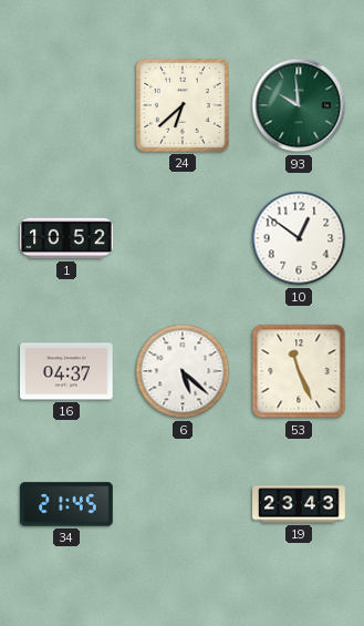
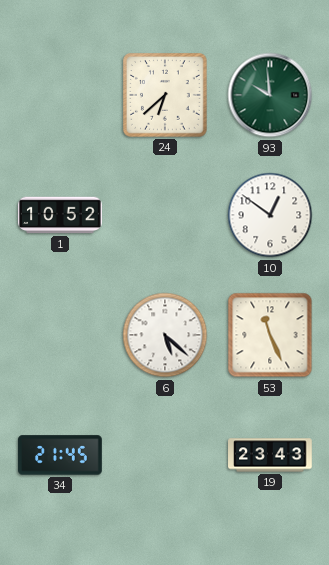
16: 04:37 -> none (67, 371)
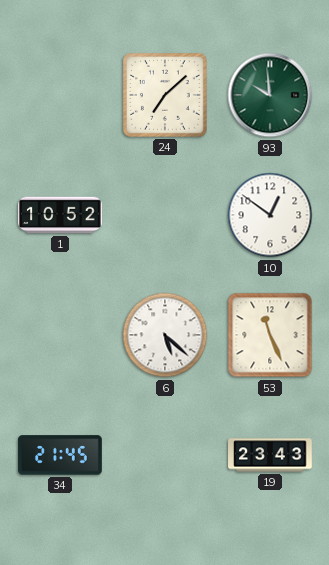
24: 6:38 -> 7:08 (166, 96)
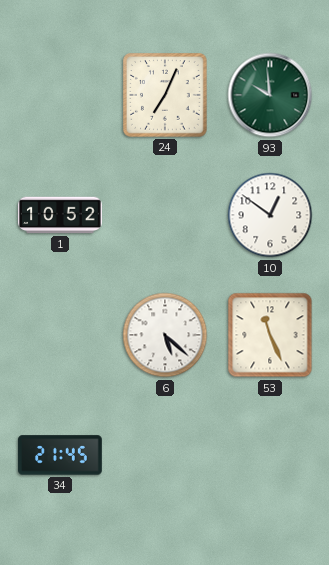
24: 7:08 -> 7:04 (166, 96)
19: 23:43 -> none (270, 455)
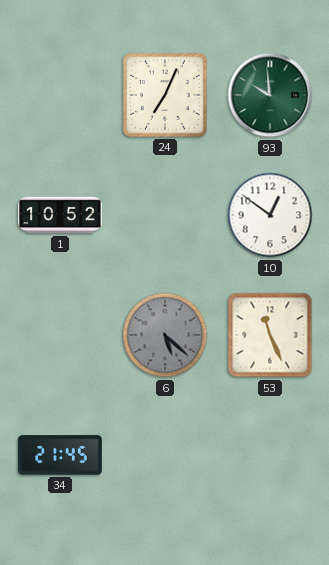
6 dial: white -> grey (165, 335)
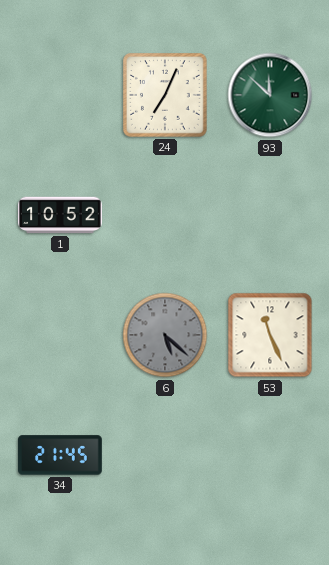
93: 9:59 -> 11:52 (270, 95)
10: 12:51 -> none (270, 215)
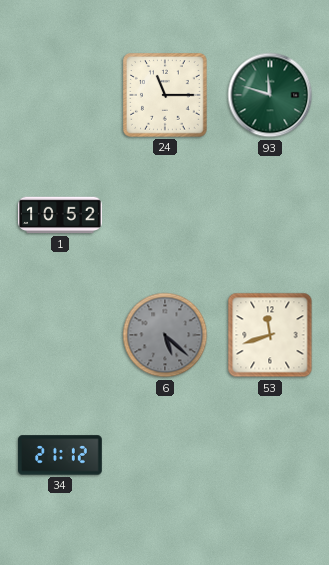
24: 7:04 -> 11:15 (166, 96)
93: 11:52 -> 11:48 (270, 95)
53: 11:26 -> 11:42 (270, 335)
34: 21:45 -> 21:12 (60, 455)
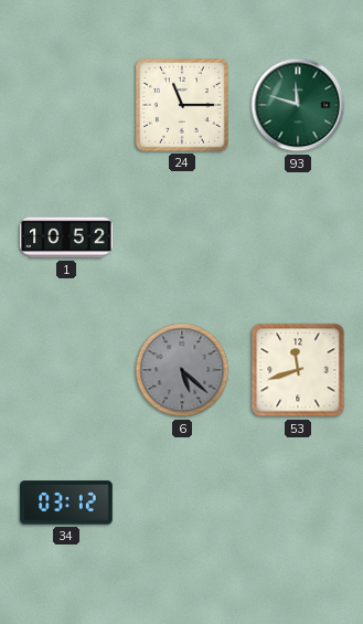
34: 21:12 -> 03:12 (66, 503)
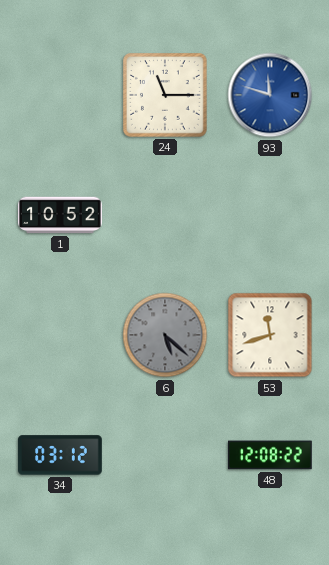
93 dial: green -> blue (270, 95)
48: none -> 12:08 (271, 455)
